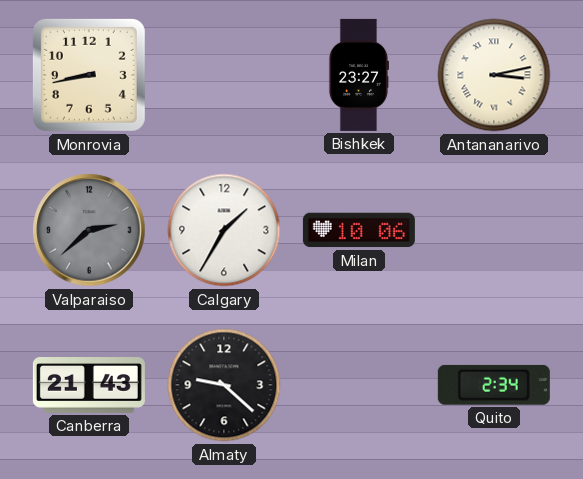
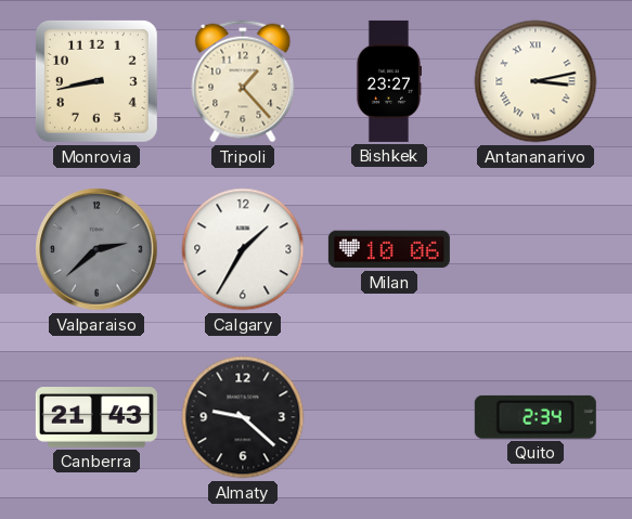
Tripoli: none -> 1:23 (243, 81)
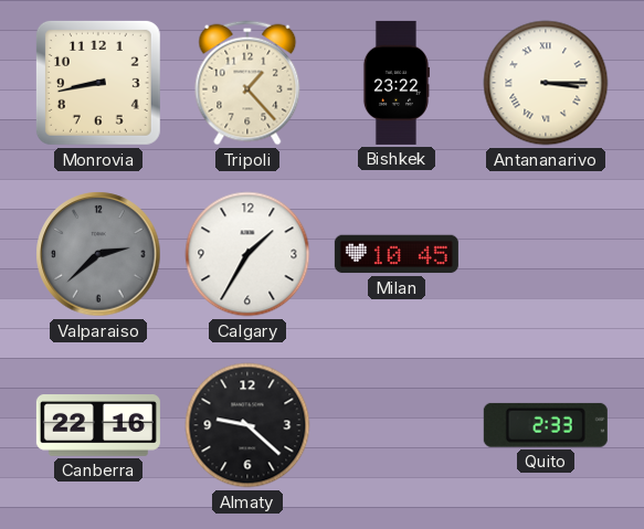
Bishkek: 23:27 -> 23:22 (395, 83)
Antananarivo: 3:13 -> 3:15 (546, 83)
Milan: 10:06 -> 10:45 (397, 254)
Canberra: 21:43 -> 22:16 (98, 426)
Quito: 2:34 -> 2:33 (546, 425)
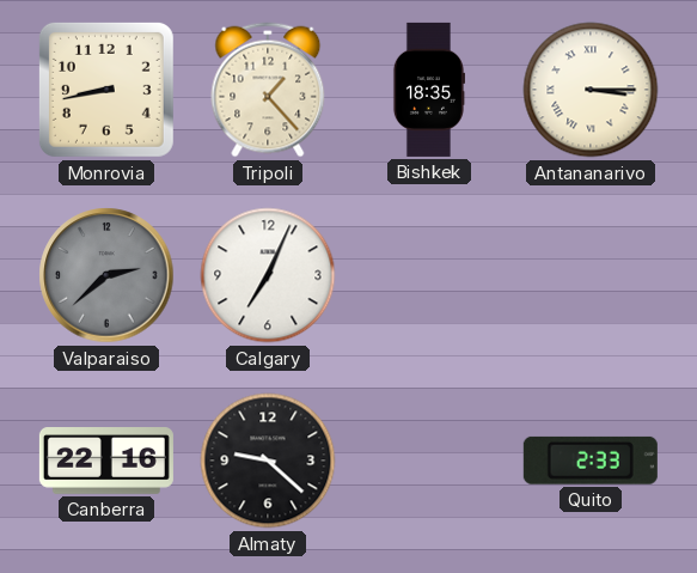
Bishkek: 23:22 -> 18:35 (428, 90)
Calgary: 1:35 -> 7:04 (268, 275)
Milan: 10:45 -> none (397, 254)
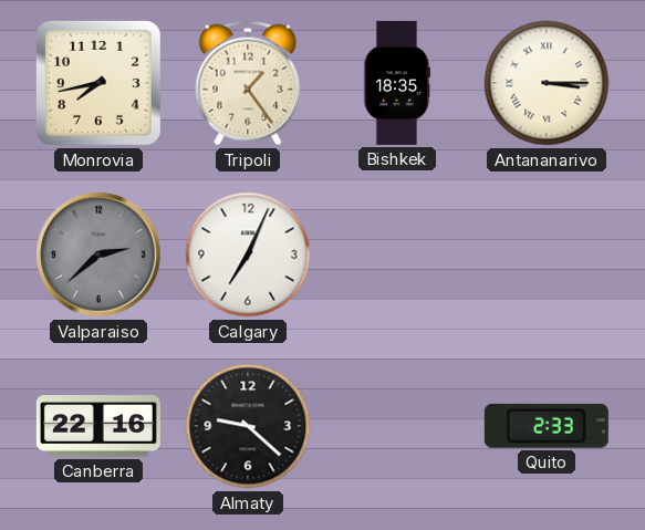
Monrovia: 8:43 -> 7:43 (98, 83)
Tripoli: 1:23 -> 1:24 (248, 83)
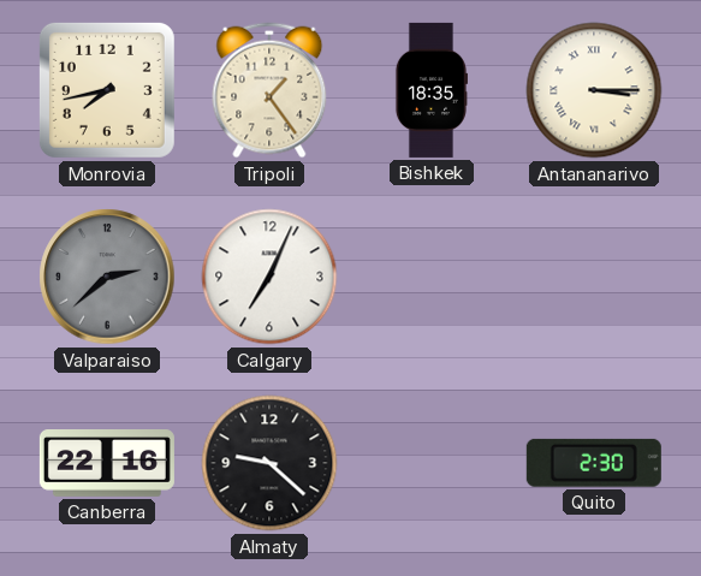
Quito: 2:33 -> 2:30 (594, 463)
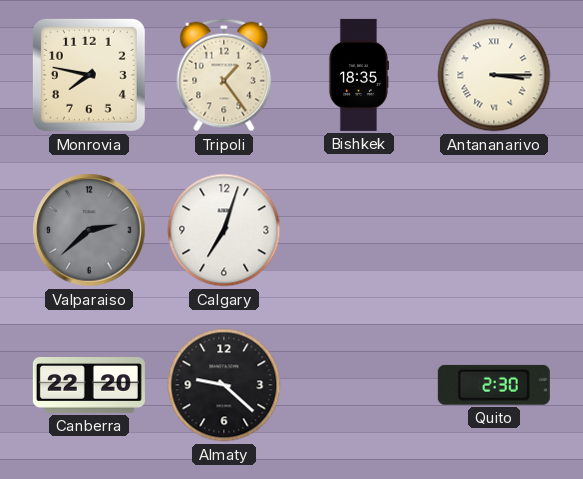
Monrovia: 7:43 -> 7:47 (89, 75)
Calgary: 7:04 -> 7:03 (224, 230)
Canberra: 22:16 -> 22:20 (89, 386)
